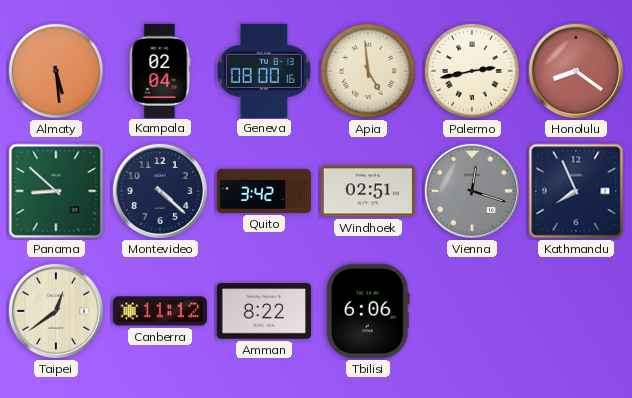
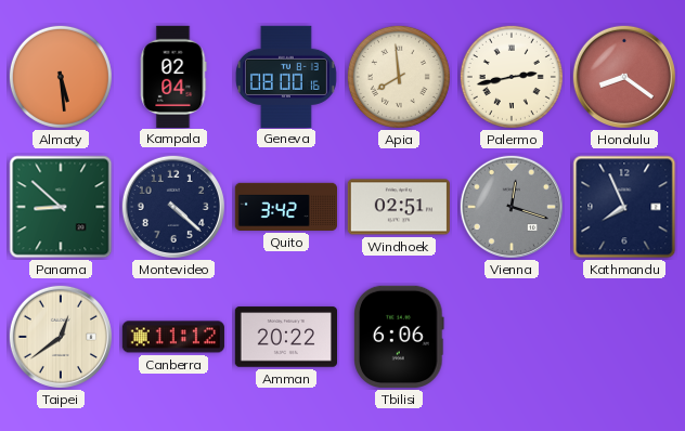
Apia: 4:59 -> 7:59 (399, 77)
Amman: 8:22 -> 20:22 (285, 337)
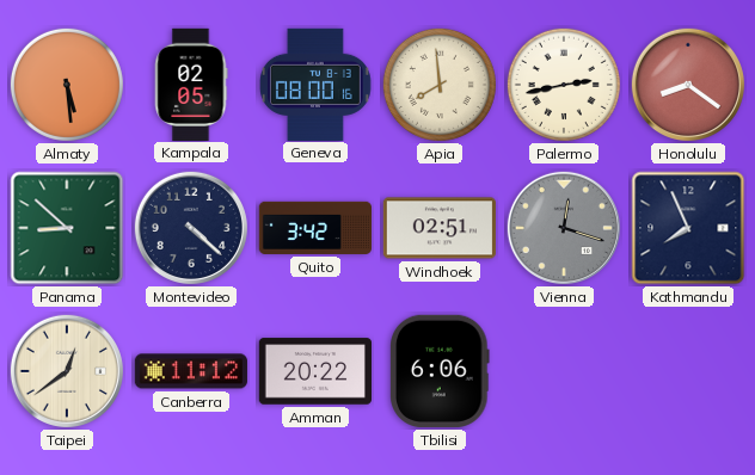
Kampala: 02:04 -> 02:05 (191, 84)
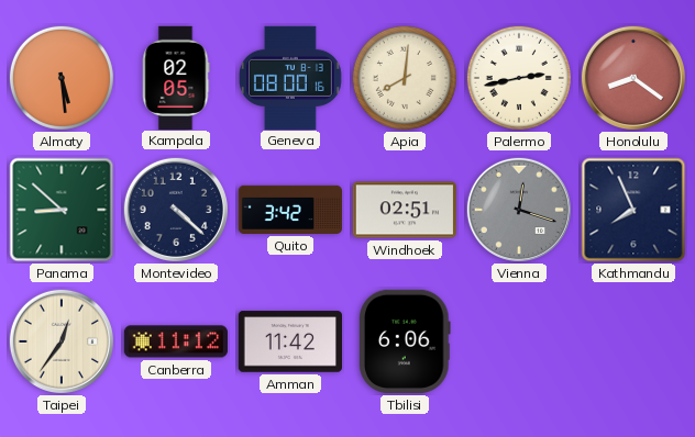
Apia: 7:59 -> 8:01 (405, 78)
Taipei: 12:39 -> 12:36 (62, 341)
Amman: 20:22 -> 11:42 (289, 341)
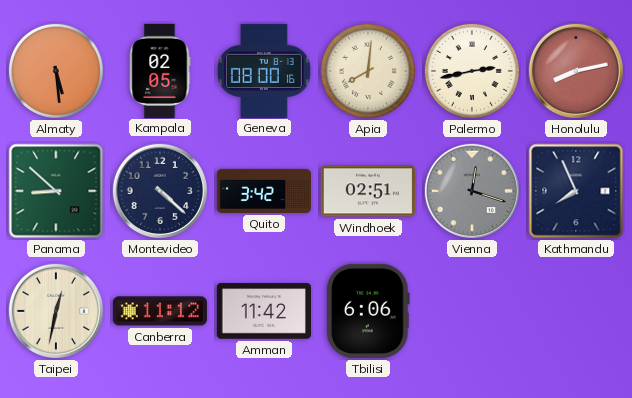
Honolulu: 8:21 -> 8:13 (576, 71)
Taipei: 12:36 -> 12:32 (56, 311)
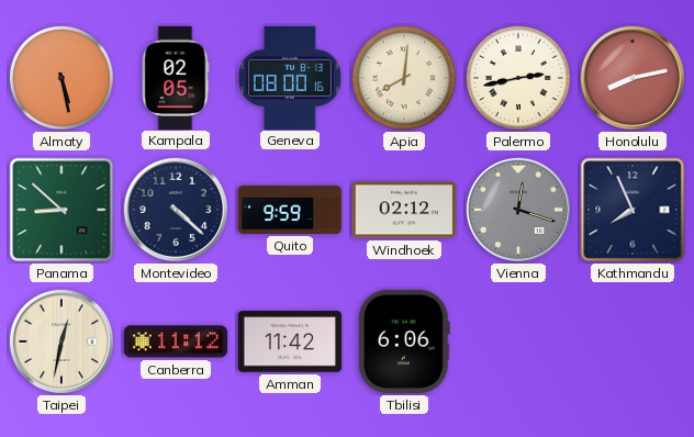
Almaty: 5:29 -> 5:28 (61, 78)
Quito: 3:42 -> 9:59 (289, 210)
Windhoek: 02:51 -> 02:12 (403, 210)
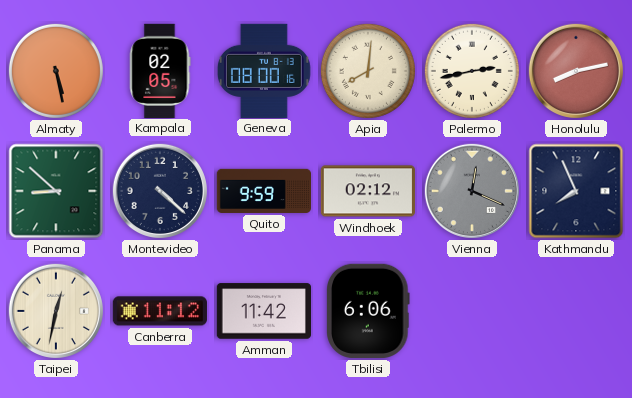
Vienna: 12:18 -> 12:19 (472, 191)
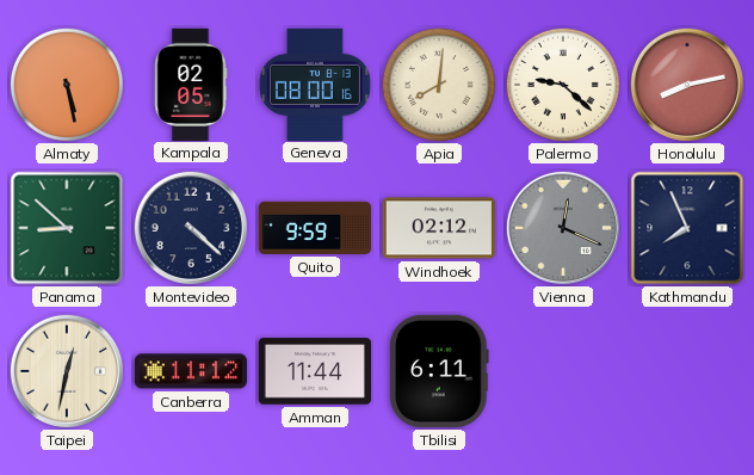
Palermo: 2:43 -> 9:22 (563, 85)
Amman: 11:42 -> 11:44 (314, 371)
Tbilisi: 6:06 -> 6:11 (439, 371)
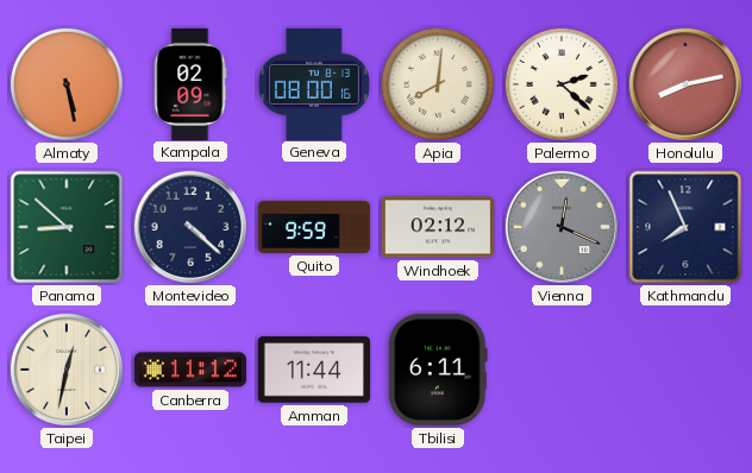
Kampala: 02:05 -> 02:09 (190, 83)
Palermo: 9:22 -> 2:22 (562, 84)
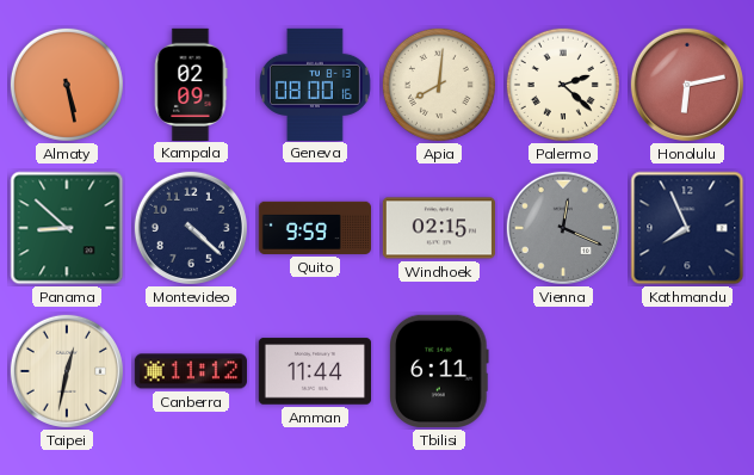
Honolulu: 8:13 -> 6:13 (687, 85)
Windhoek: 02:12 -> 02:15 (438, 228)
